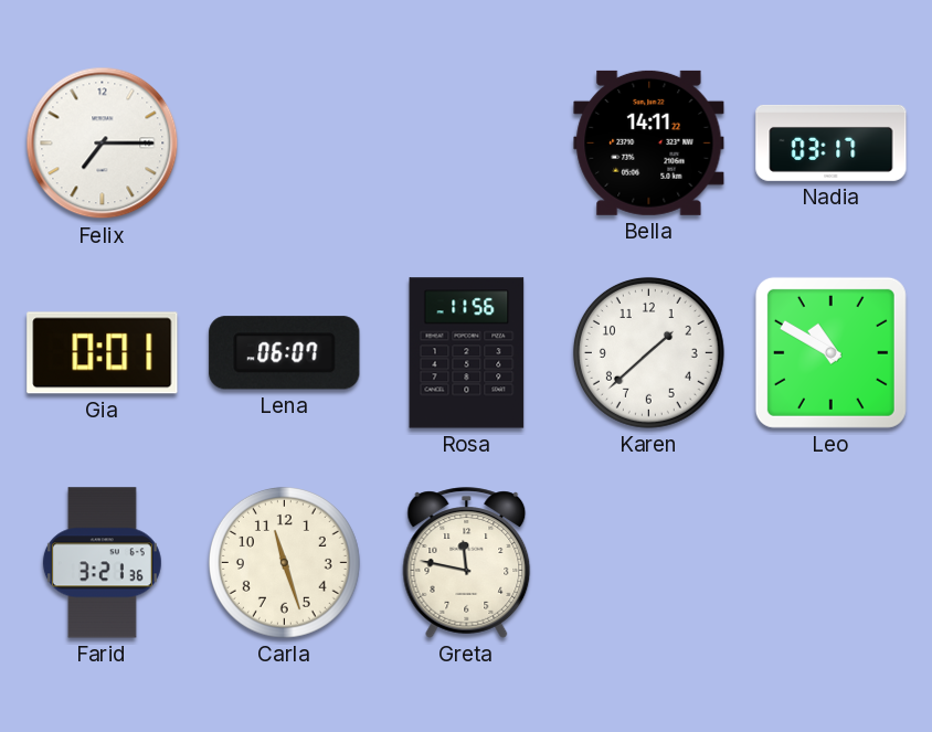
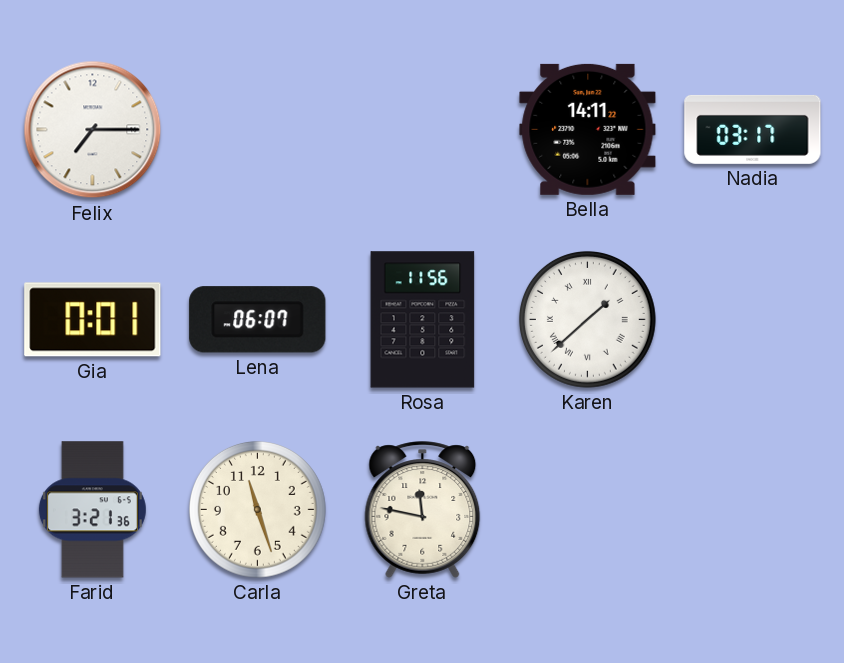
Karen numerals: Arabic -> Roman (587, 319)
Leo: 10:50 -> none (830, 352)
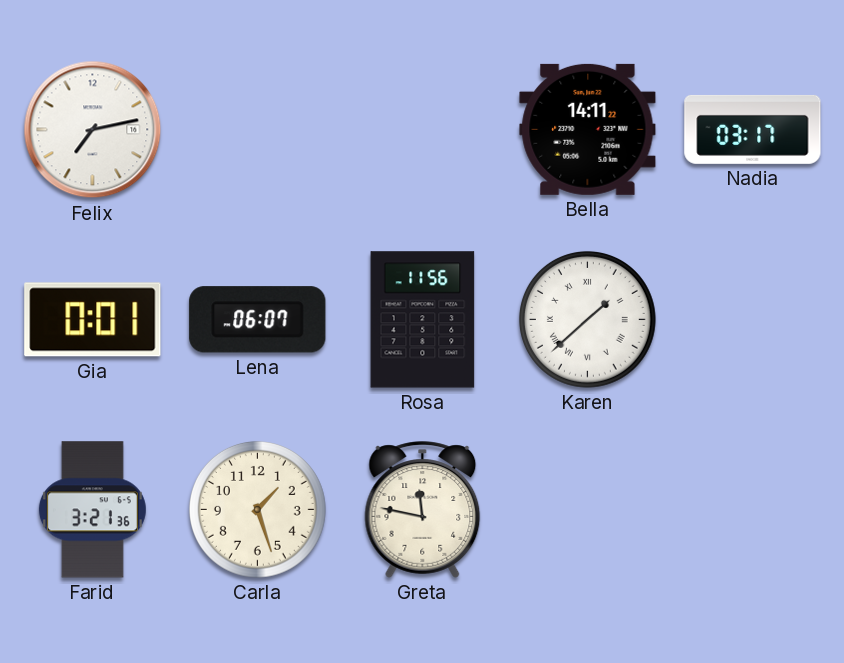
Felix: 7:15 -> 7:13 (93, 130)
Carla: 11:27 -> 1:27 (257, 509)
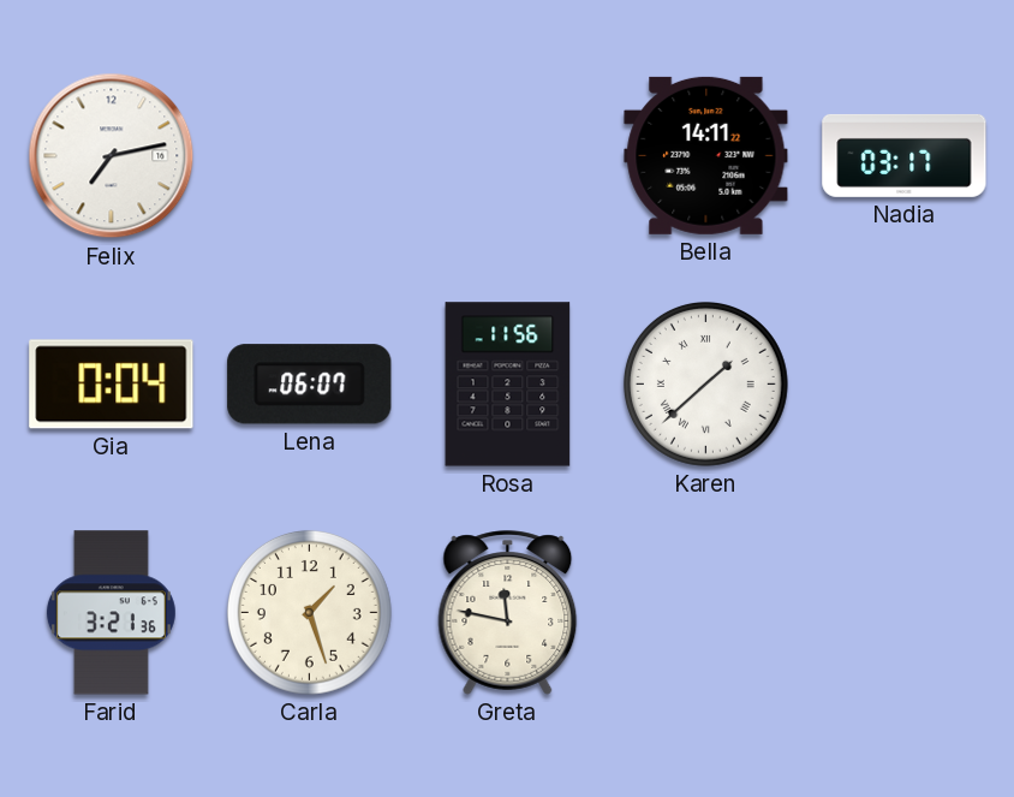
Gia: 0:01 -> 0:04 (112, 385)
